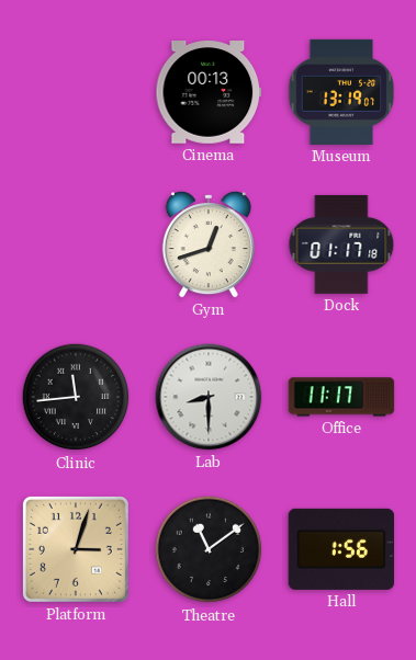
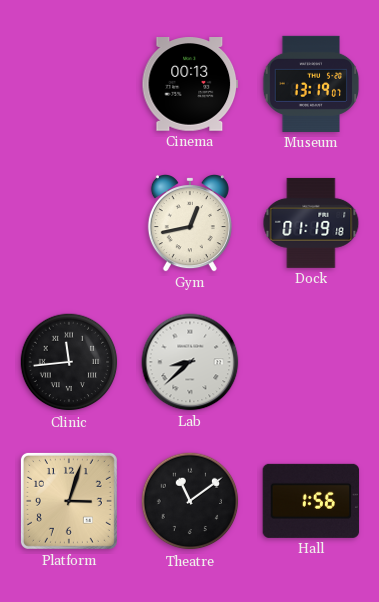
Gym: 12:42 -> 12:43 (190, 224)
Dock: 01:17 -> 01:19 (311, 223)
Lab: 8:30 -> 8:38 (190, 362)
Office: 11:17 -> none (341, 397)
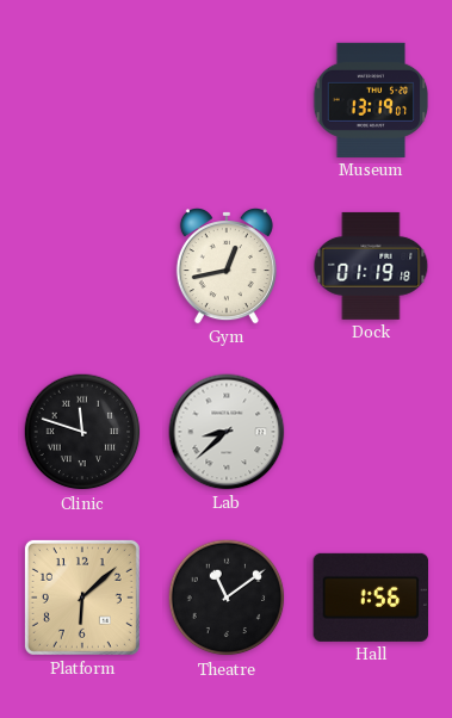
Cinema: 00:13 -> none (190, 85)
Clinic: 11:44 -> 11:48 (82, 432)
Platform: 3:03 -> 6:08 (82, 598)
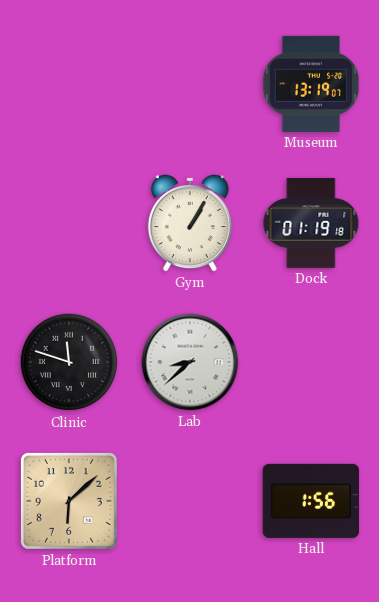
Gym: 12:43 -> 1:05 (190, 224)
Theatre: 11:09 -> none (227, 598)
